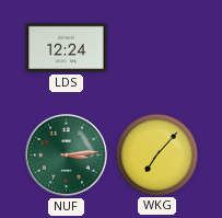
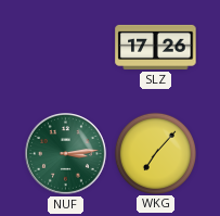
LDS: 12:24 -> none (67, 47)
SLZ: none -> 17:26 (156, 47)
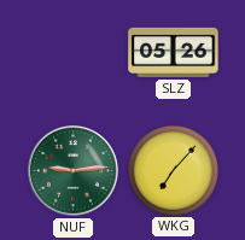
SLZ: 17:26 -> 05:26 (174, 52)
NUF: 3:14 -> 9:14 (74, 171)
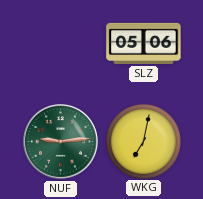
SLZ: 05:26 -> 05:06 (144, 43)
WKG: 7:07 -> 7:02 (143, 141)
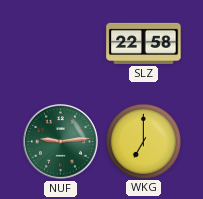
SLZ: 05:06 -> 22:58 (144, 43)
WKG: 7:02 -> 7:00 (143, 141)
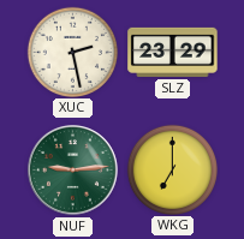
XUC: none -> 2:28 (72, 52)
SLZ: 22:58 -> 23:29 (173, 52)
